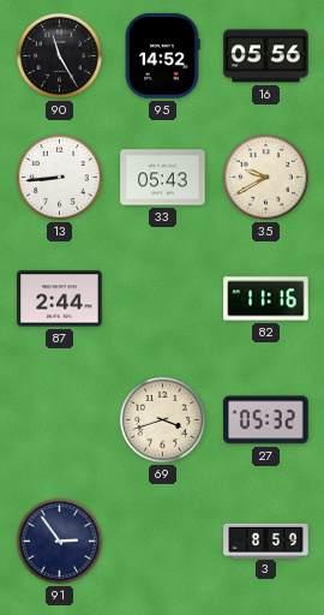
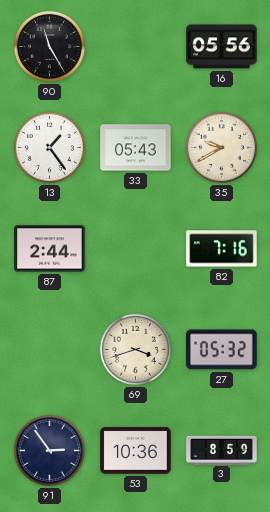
95: 14:52 -> none (162, 56)
13: 8:44 -> 1:24 (49, 147)
82: 11:16 -> 7:16 (222, 249)
53: none -> 10:36 (136, 451)
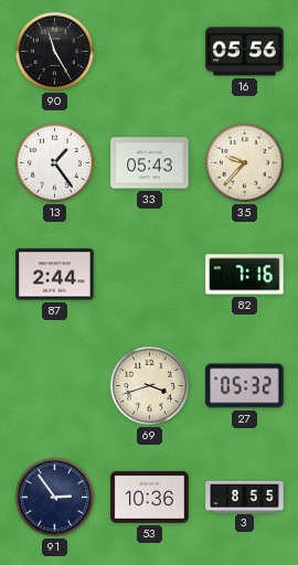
35: 9:40 -> 9:37 (244, 162)
3: 8:59 -> 8:55 (245, 497)
